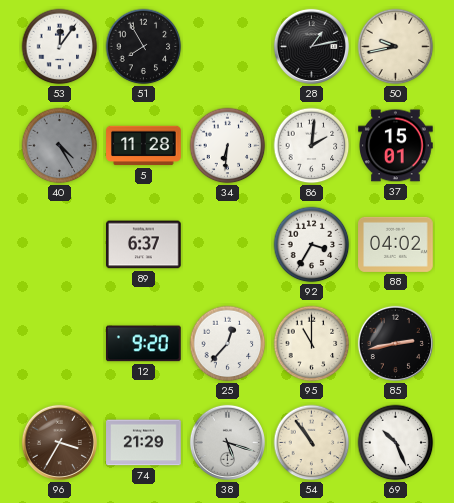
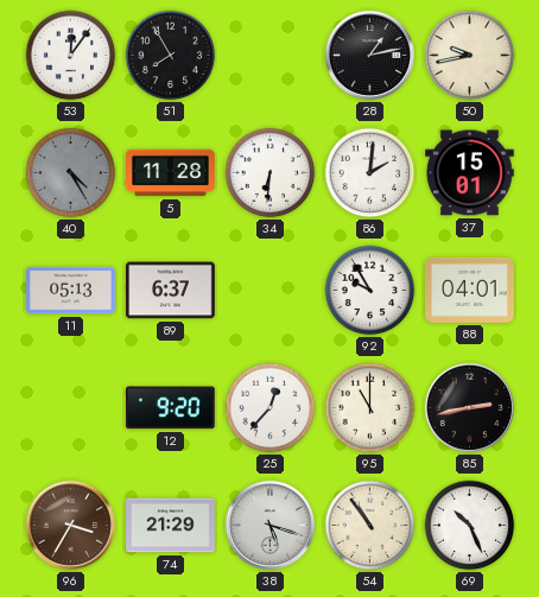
11: none -> 05:13 (71, 291)
92: 3:35 -> 9:55 (370, 291)
88: 04:02 -> 04:01 (470, 290)
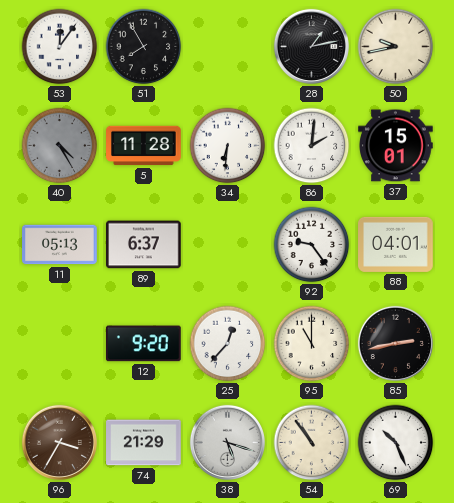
92: 9:55 -> 9:24 (312, 245)
